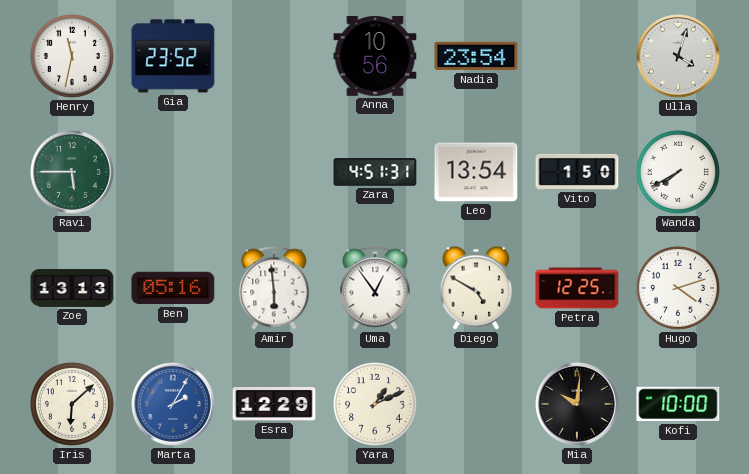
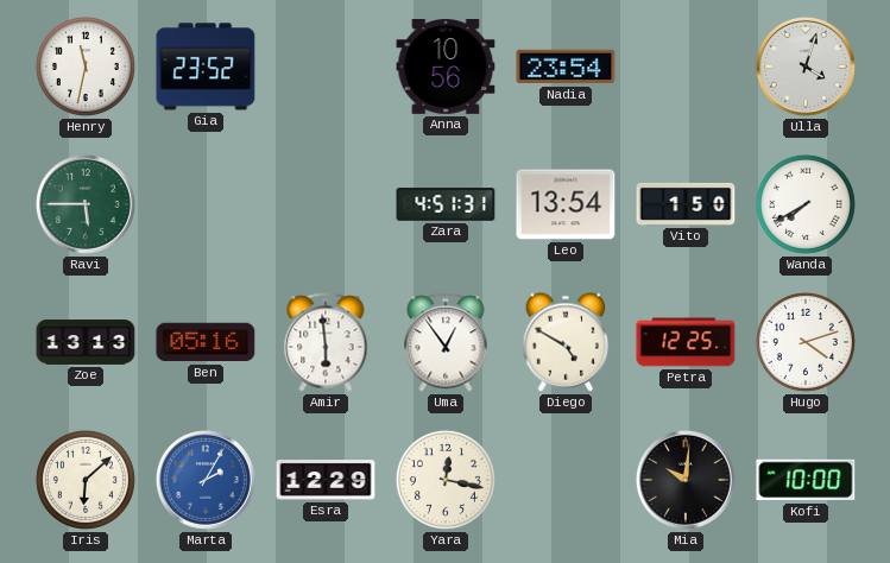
Yara: 1:11 -> 12:17 (446, 480)
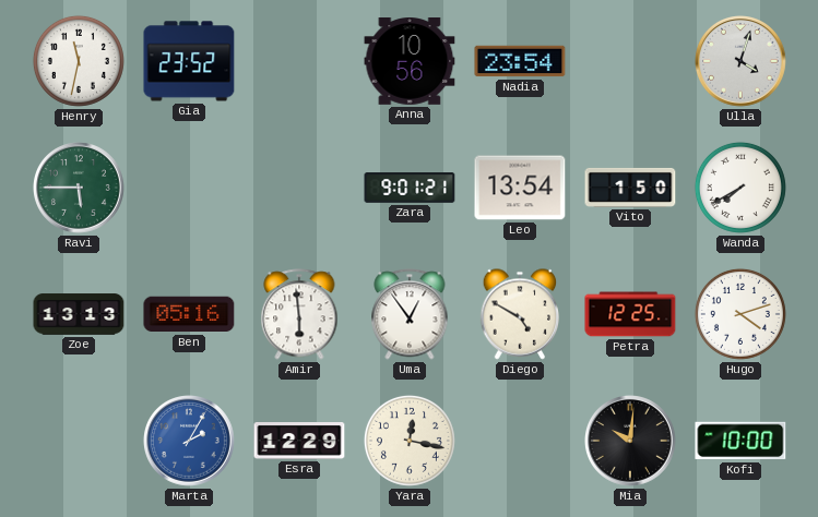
Zara: 4:51 -> 9:01 (410, 188)
Iris: 6:08 -> none (86, 480)
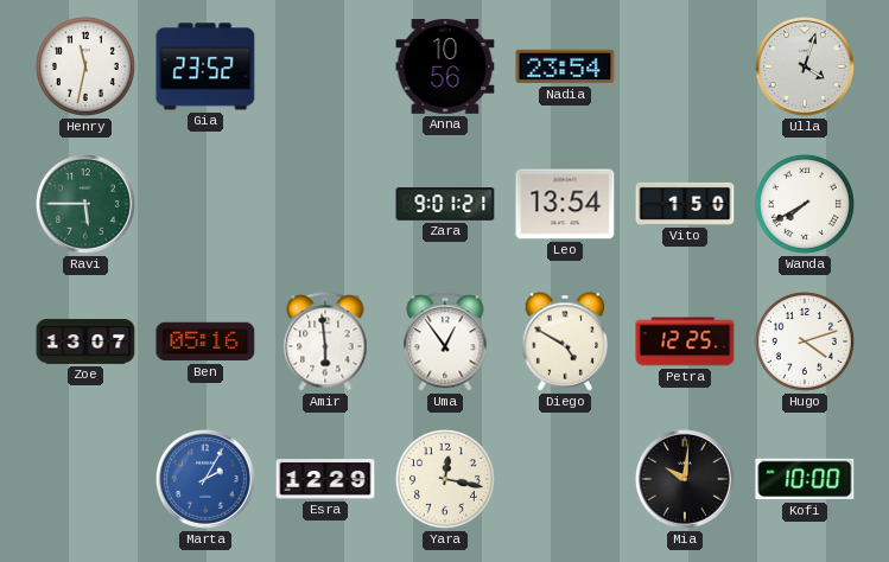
Zoe: 13:13 -> 13:07 (85, 341)
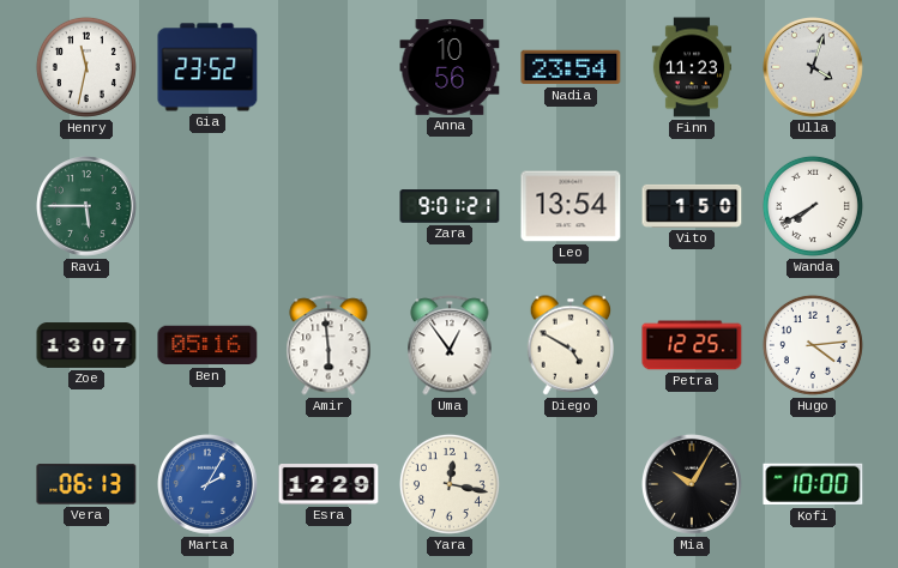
Finn: none -> 11:23 (691, 67)
Hugo: 4:12 -> 4:14 (813, 345)
Vera: none -> 06:13 (86, 484)
Mia: 10:01 -> 10:05 (693, 485)
